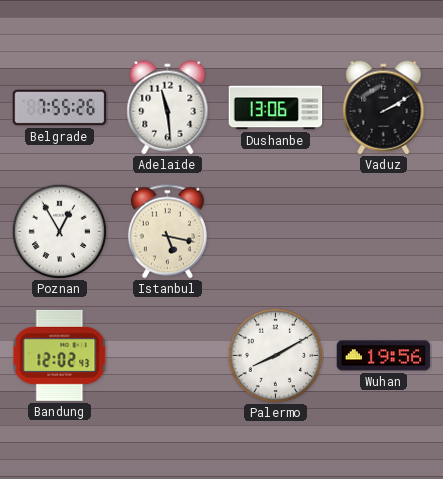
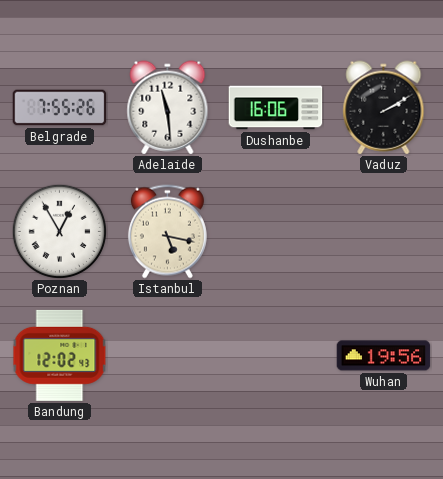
Dushanbe: 13:06 -> 16:06 (276, 108)
Palermo: 8:10 -> none (275, 355)
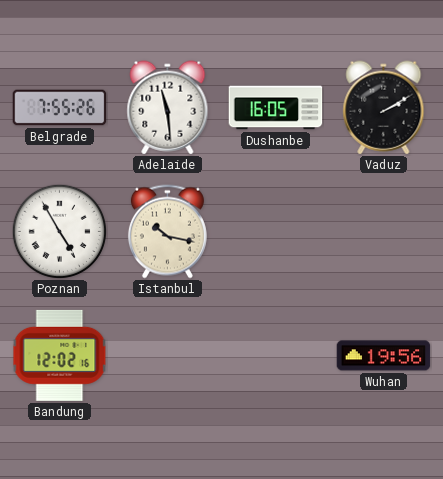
Dushanbe: 16:06 -> 16:05 (276, 108)
Poznan: 12:55 -> 4:55 (59, 231)
Istanbul: 5:17 -> 10:17 (167, 232)
Bandung: 12:02:43 -> 12:02:16 (60, 355)
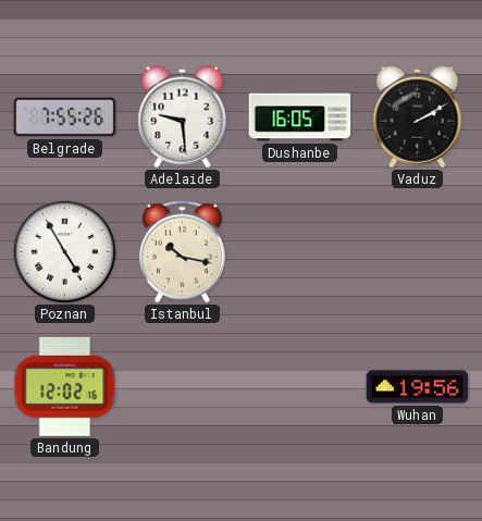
Adelaide: 11:29 -> 9:29 (183, 117)
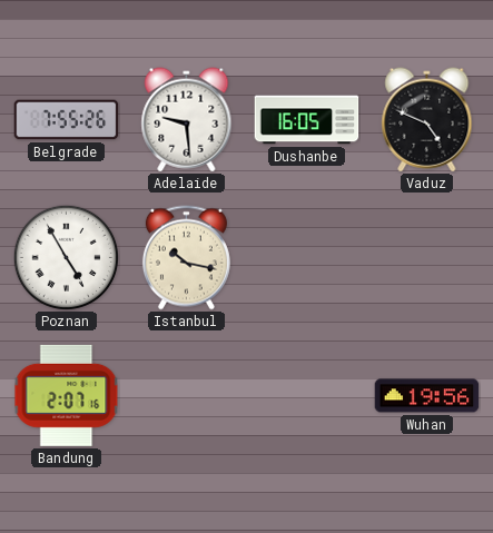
Vaduz: 2:10 -> 4:49 (427, 120)
Bandung: 12:02 -> 2:07 (67, 395)
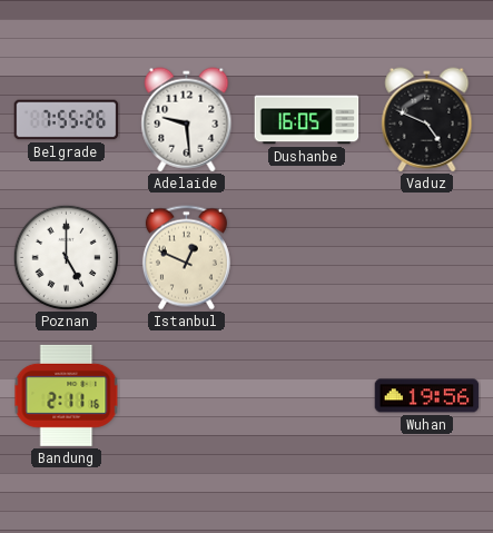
Poznan: 4:55 -> 5:00 (66, 257)
Istanbul: 10:17 -> 12:49 (186, 258)
Bandung: 2:07 -> 2:11 (67, 395)
